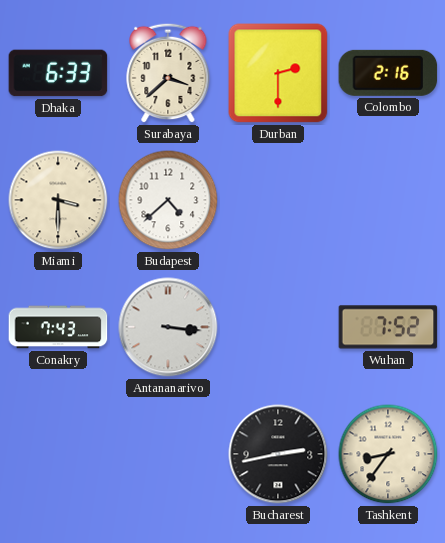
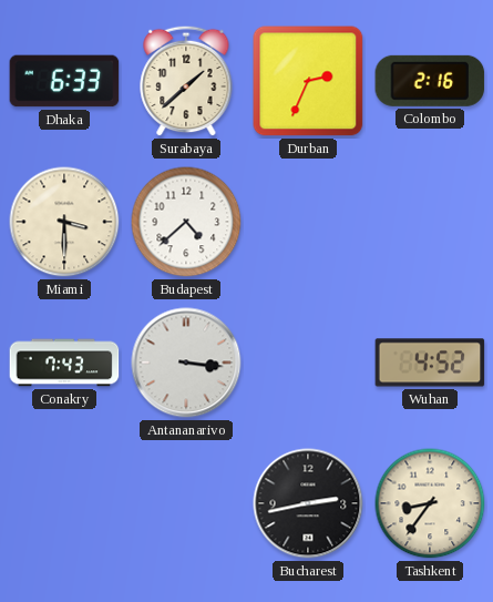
Surabaya: 3:38 -> 1:38 (186, 81)
Durban: 2:30 -> 2:34 (308, 81)
Wuhan: 7:52 -> 4:52 (430, 363)
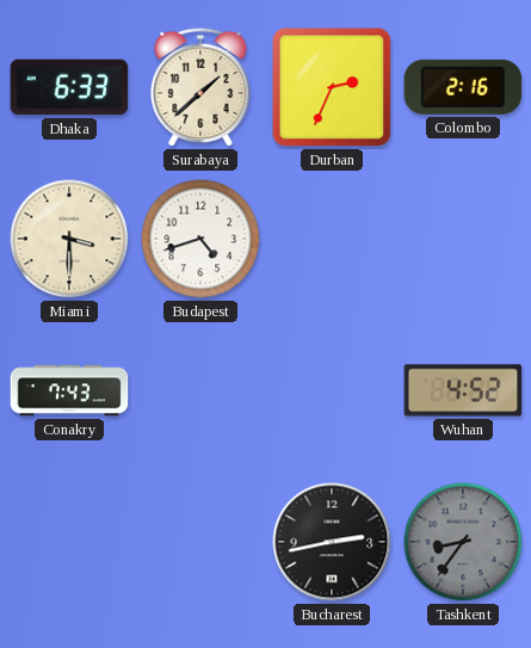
Budapest: 4:38 -> 4:42 (200, 239)
Antananarivo: 3:16 -> none (186, 363)
Tashkent dial: cream -> grey (463, 542)
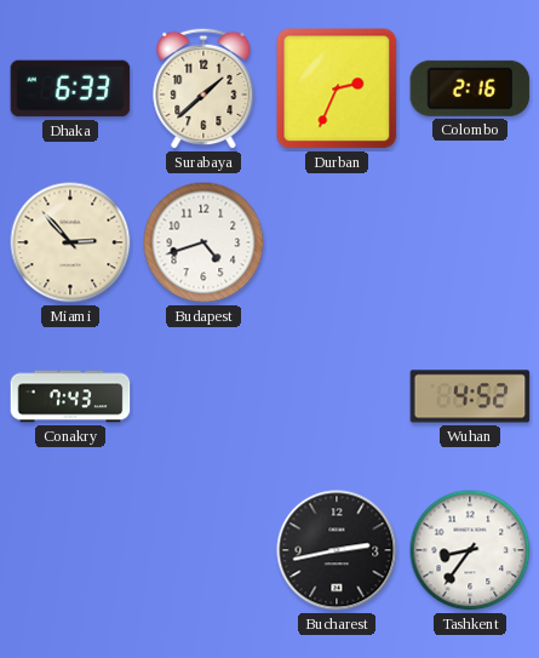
Miami: 3:30 -> 2:53 (70, 242)
Tashkent dial: grey -> white (470, 550)
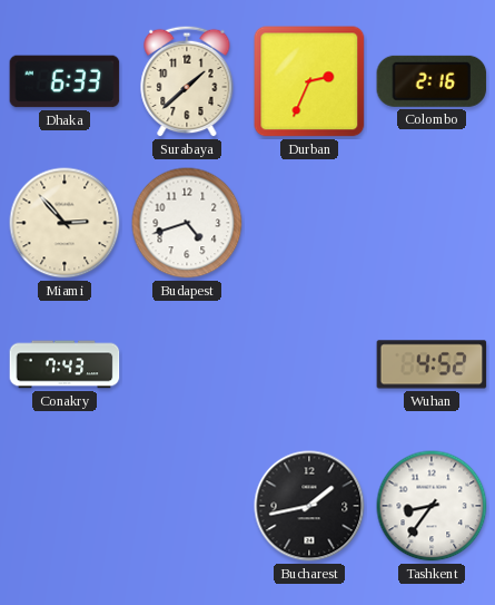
Bucharest: 2:43 -> 1:43 (309, 506)
